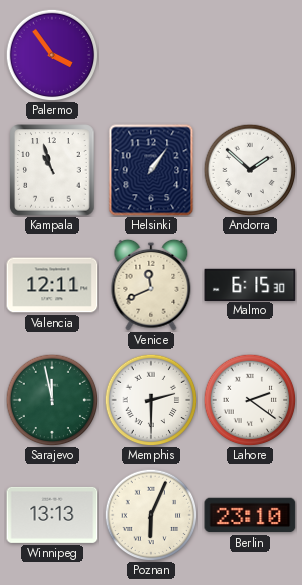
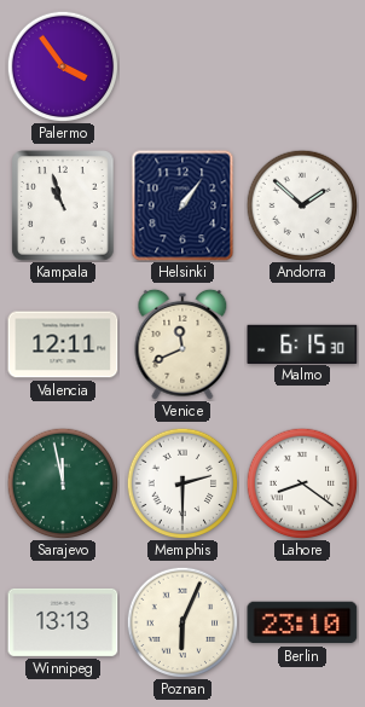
Lahore: 2:21 -> 8:21 (302, 483)
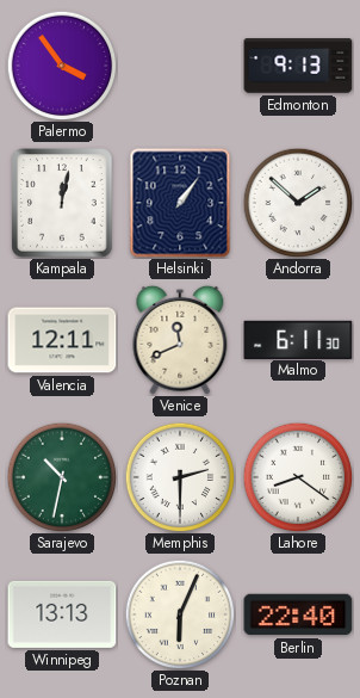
Edmonton: none -> 9:13 (298, 66)
Kampala: 10:57 -> 12:02 (62, 203)
Malmo: 6:15 -> 6:11 (298, 339)
Sarajevo: 11:58 -> 10:32 (62, 477)
Berlin: 23:10 -> 22:40 (298, 614)
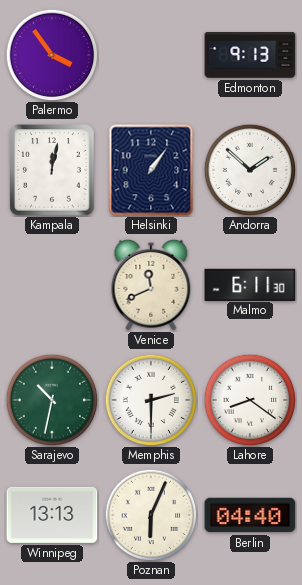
Valencia: 12:11 -> none (62, 340)
Berlin: 22:40 -> 04:40 (250, 515)
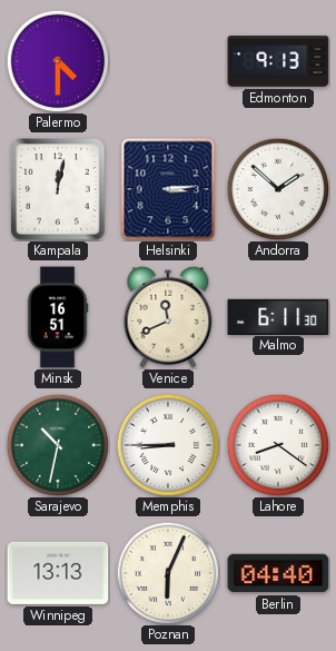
Palermo: 3:54 -> 4:30 (58, 61)
Helsinki: 1:06 -> 3:14 (168, 189)
Minsk: none -> 16:51 (58, 317)
Memphis: 2:30 -> 8:45 (168, 445)
